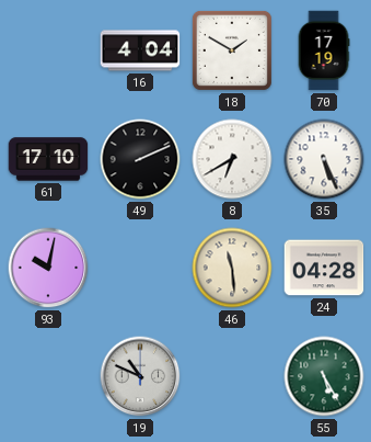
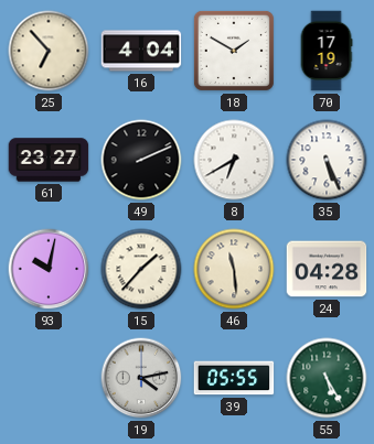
25: none -> 6:53 (49, 51)
61: 17:10 -> 23:27 (49, 160)
15: none -> 1:37 (141, 269)
19: 10:49 -> 4:13 (141, 378)
39: none -> 05:55 (234, 378)
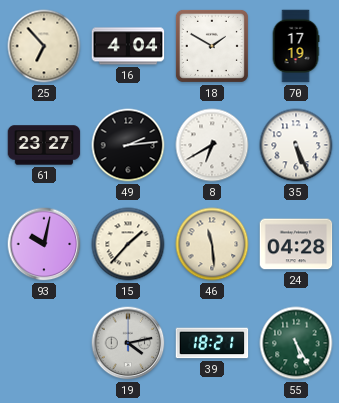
49: 2:11 -> 2:14 (128, 145)
39: 05:55 -> 18:21 (212, 343)
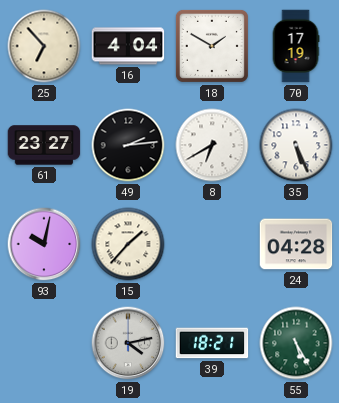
46: 11:29 -> none (212, 244)
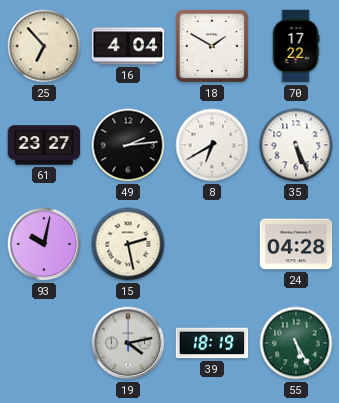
70: 17:19 -> 17:22 (296, 46)
15: 1:37 -> 2:28 (128, 244)
39: 18:21 -> 18:19 (212, 343)
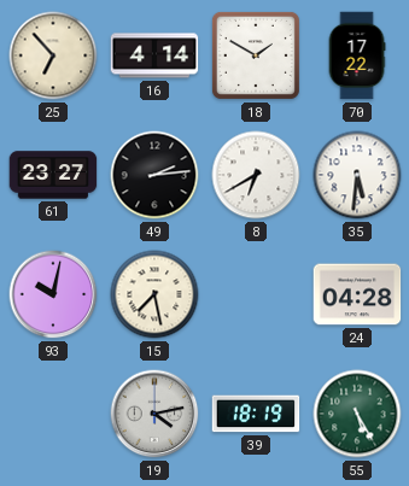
16: 4:04 -> 4:14 (154, 55)
35: 5:26 -> 5:31 (357, 175)
15: 2:28 -> 7:28 (154, 294)
